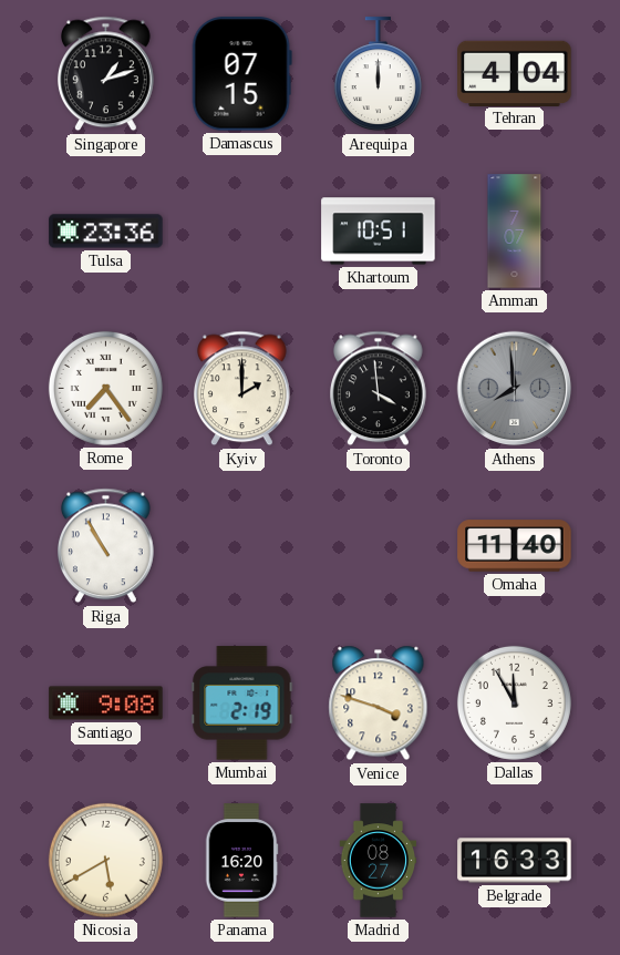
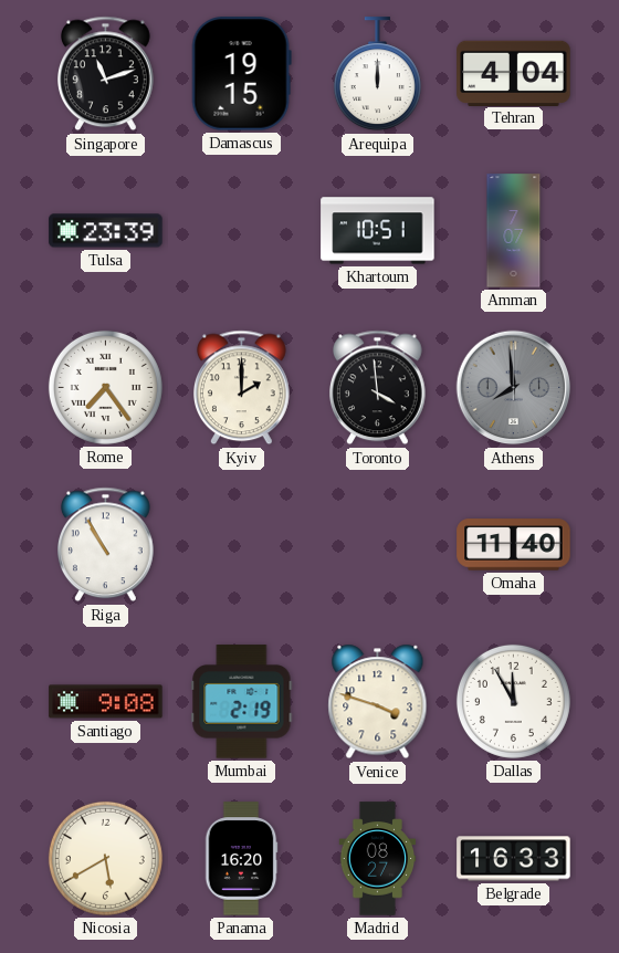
Singapore: 1:12 -> 11:12 (106, 74)
Damascus: 07:15 -> 19:15 (241, 74)
Tulsa: 23:36 -> 23:39 (106, 231)
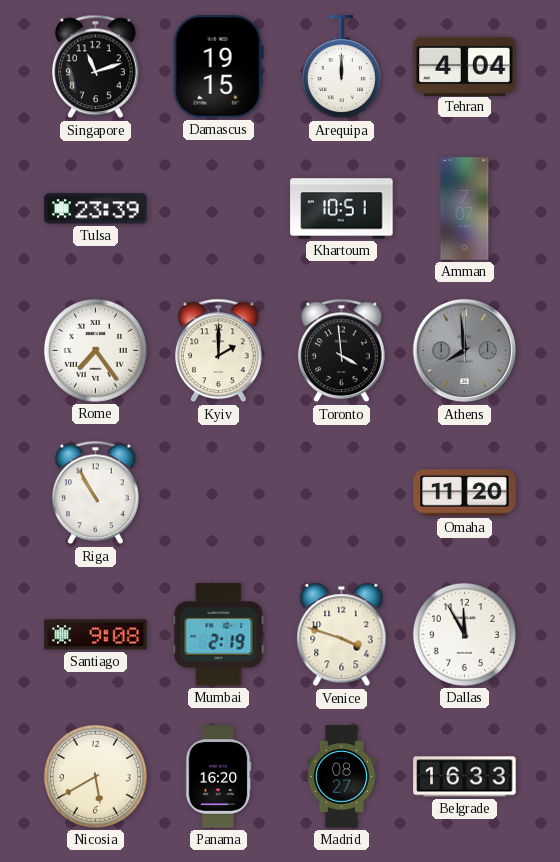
Omaha: 11:40 -> 11:20 (465, 493)
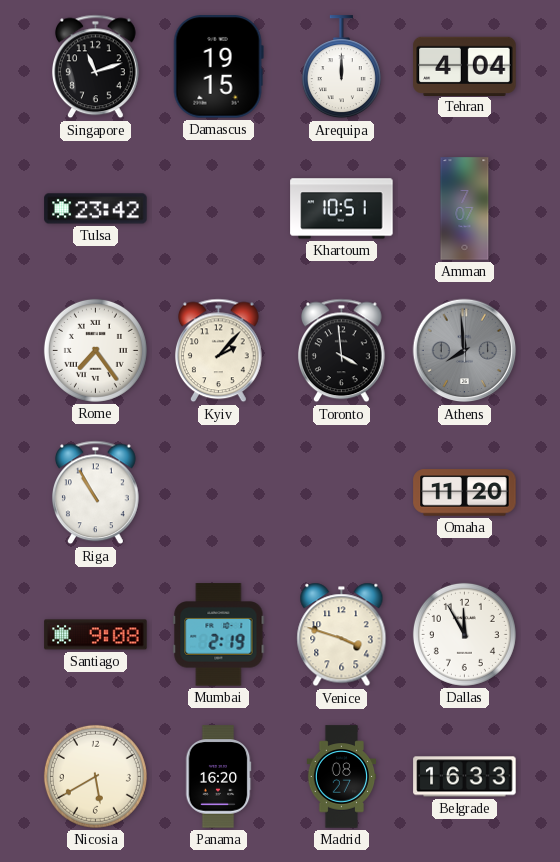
Tulsa: 23:39 -> 23:42 (96, 209)
Kyiv: 2:00 -> 2:07 (219, 351)
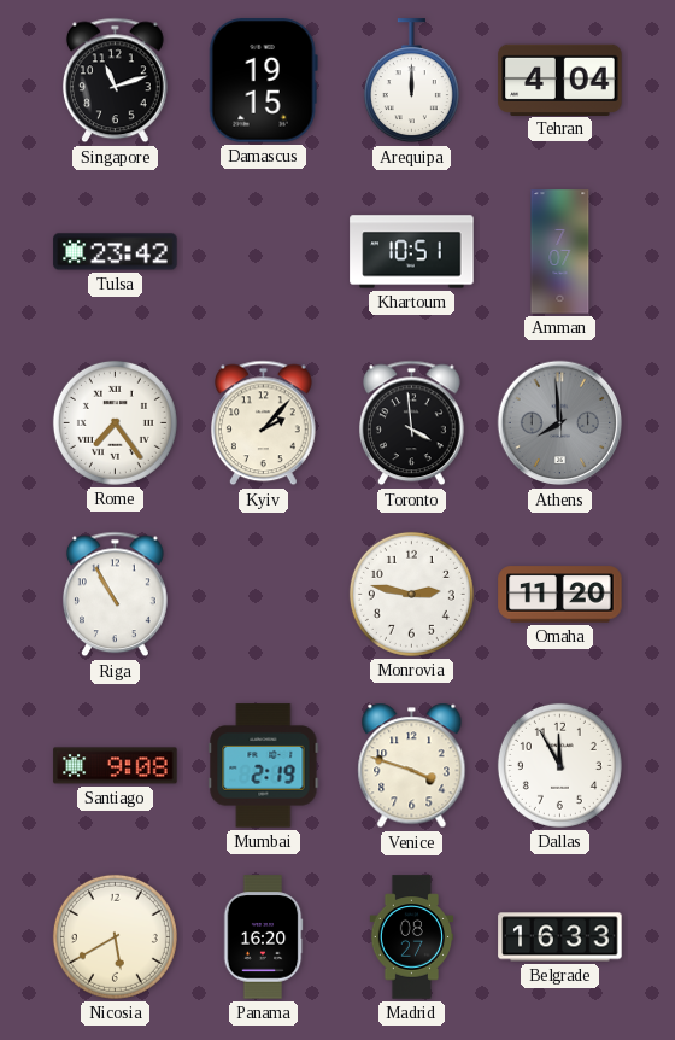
Monrovia: none -> 2:47 (411, 594)
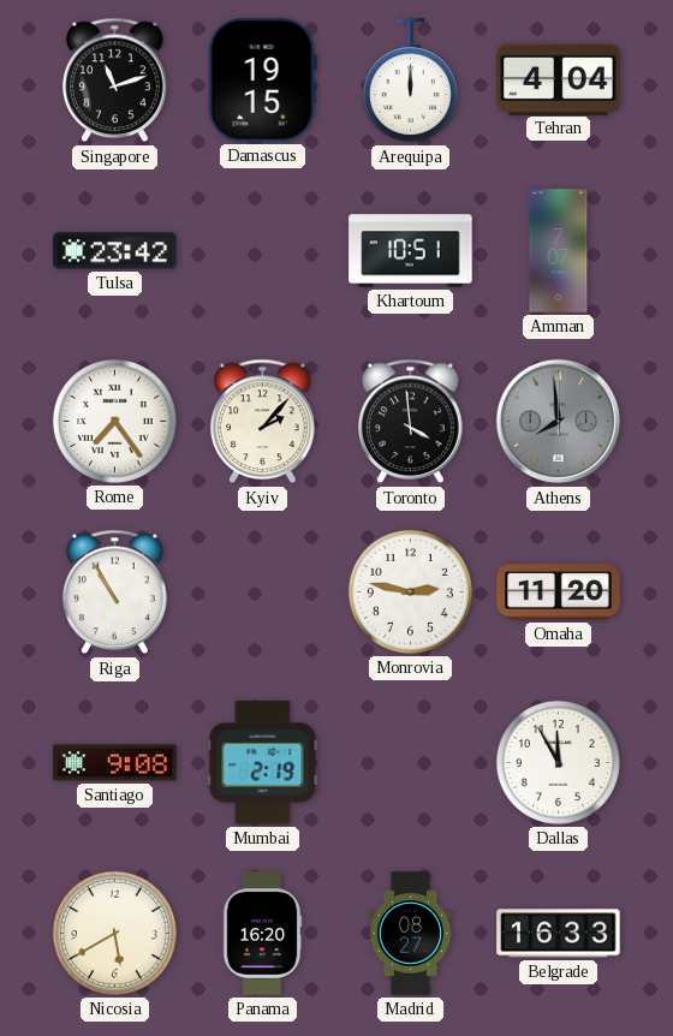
Venice: 3:48 -> none (412, 766)
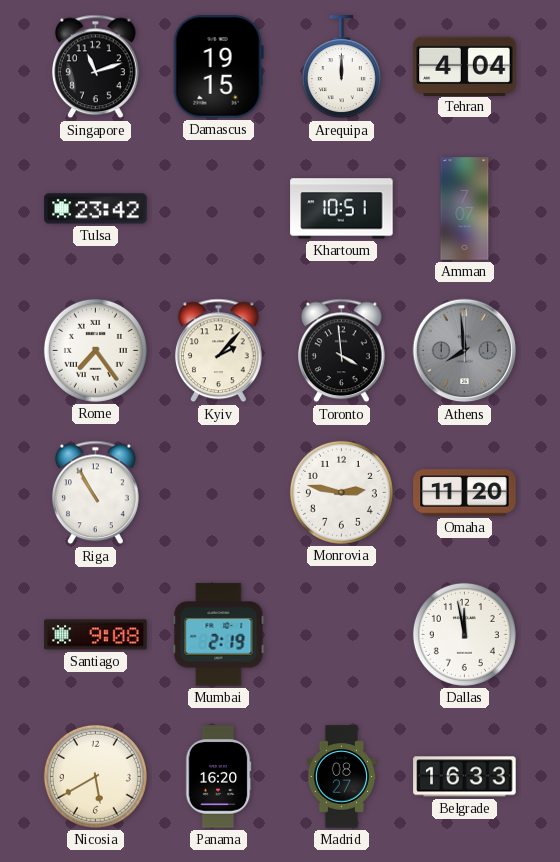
Dallas: 11:55 -> 11:58 (464, 634)
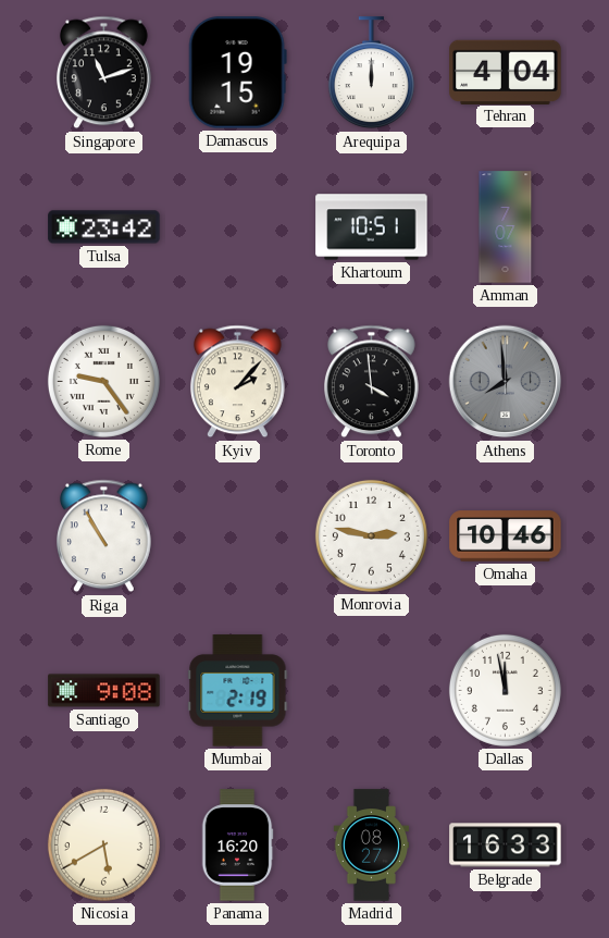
Rome: 7:24 -> 9:24 (103, 381)
Omaha: 11:20 -> 10:46 (506, 536)
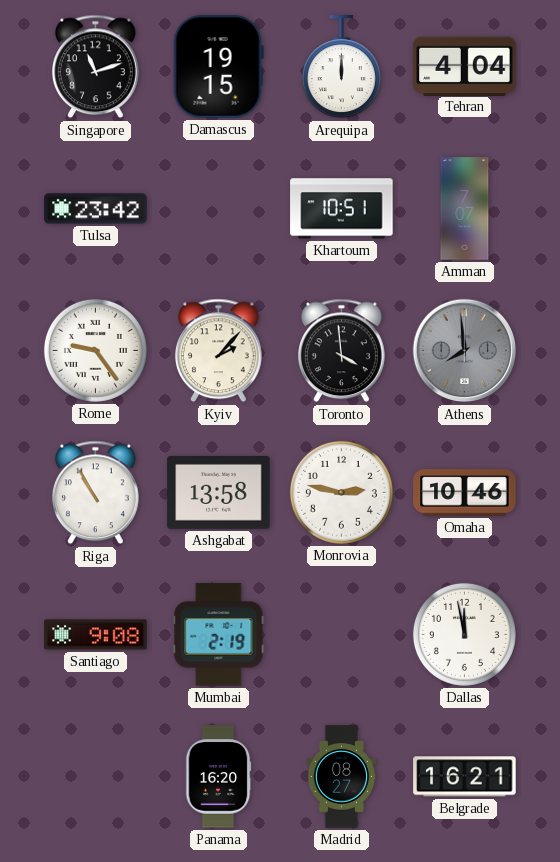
Ashgabat: none -> 13:58 (219, 492)
Nicosia: 5:40 -> none (103, 844)
Belgrade: 16:33 -> 16:21 (465, 777)
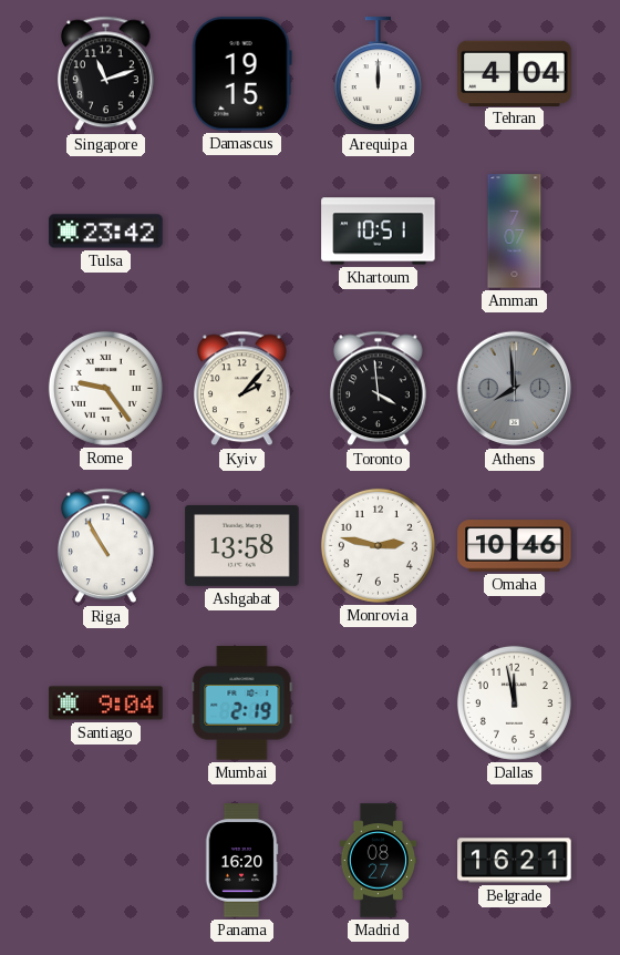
Santiago: 9:08 -> 9:04 (106, 704)
